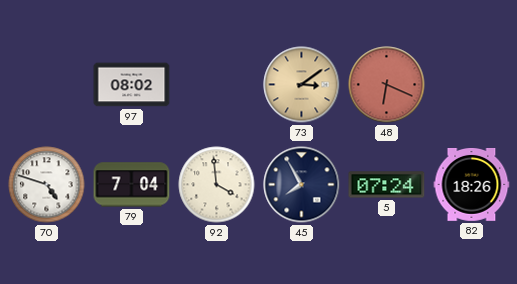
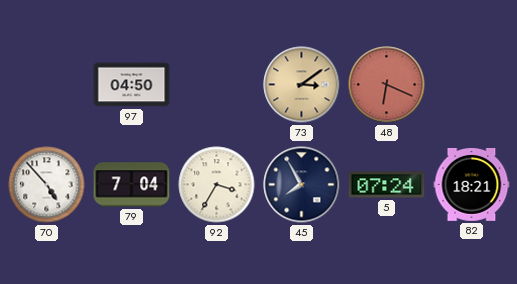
97: 08:02 -> 04:50 (132, 85)
70: 4:48 -> 4:53 (47, 185)
92: 3:59 -> 3:35 (217, 185)
82: 18:26 -> 18:21 (472, 185)
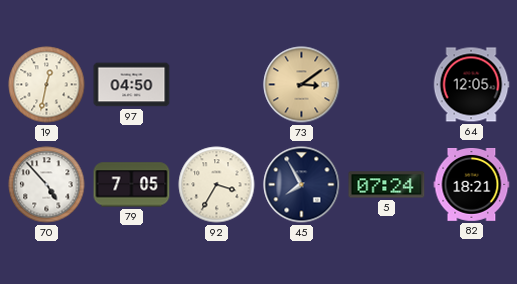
19: none -> 12:32 (47, 85)
48: 6:19 -> none (387, 85)
64: none -> 12:05 (471, 85)
79: 7:04 -> 7:05 (132, 185)
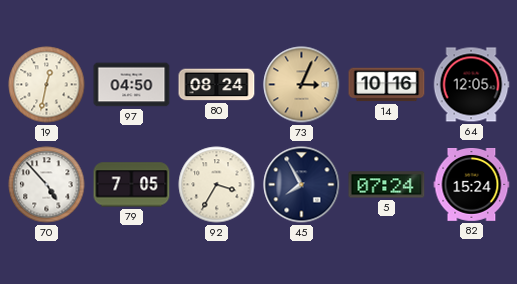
80: none -> 08:24 (217, 85)
73: 3:09 -> 3:04 (302, 85)
14: none -> 10:16 (387, 85)
82: 18:21 -> 15:24 (472, 185)
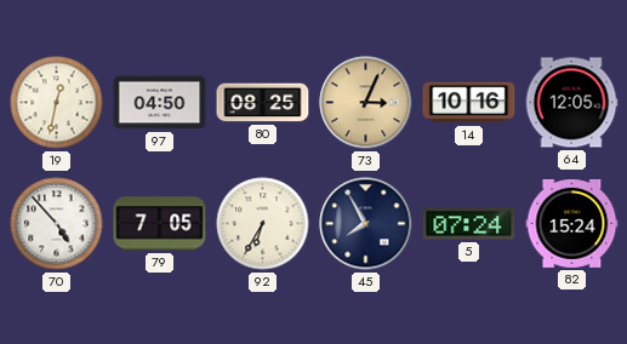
80: 08:24 -> 08:25 (263, 103)
92: 3:35 -> 6:35 (263, 224)
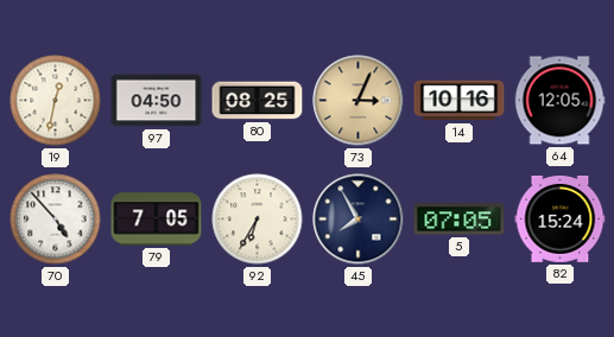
5: 07:24 -> 07:05 (460, 220)
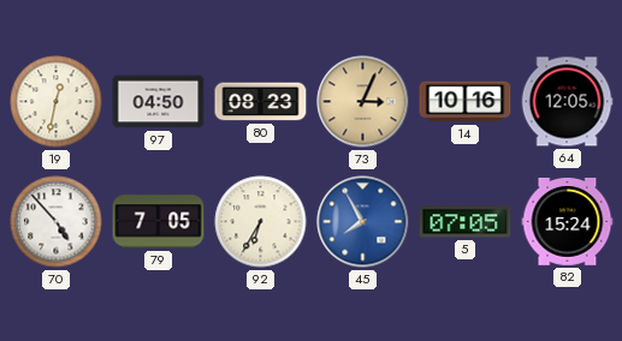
80: 08:25 -> 08:23 (261, 102)
45 dial: navy -> blue (363, 222)
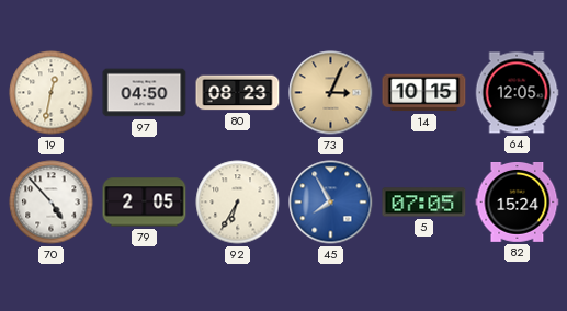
14: 10:16 -> 10:15 (424, 93)
79: 7:05 -> 2:05 (145, 203)
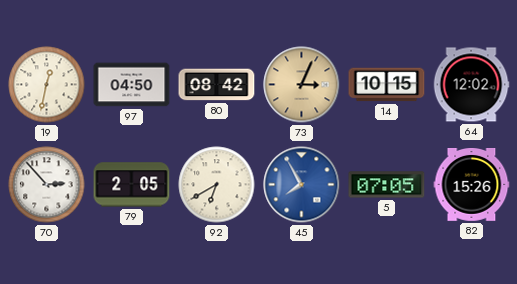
80: 08:23 -> 08:42 (217, 85)
64: 12:05 -> 12:02 (471, 85)
70: 4:53 -> 2:53 (47, 185)
92: 6:35 -> 6:40 (217, 185)
82: 15:24 -> 15:26 (472, 185)
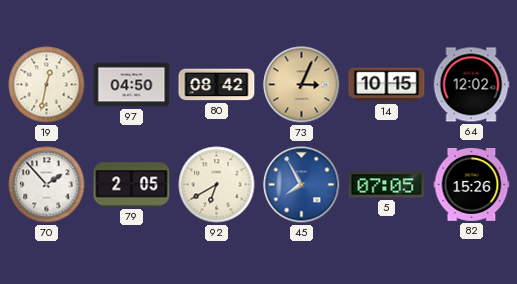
70: 2:53 -> 1:53 (47, 185)
